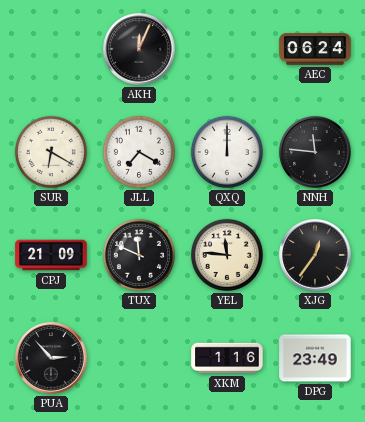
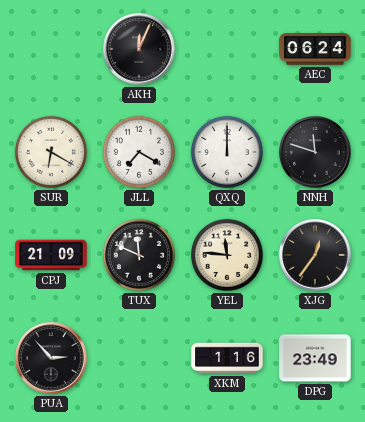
NNH: 11:46 -> 11:48 (315, 152)
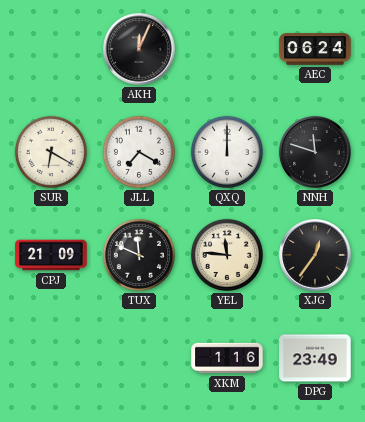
PUA: 2:53 -> none (51, 358)
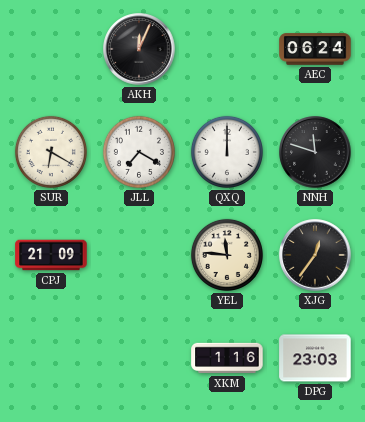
TUX: 11:49 -> none (139, 255)
DPG: 23:49 -> 23:03 (315, 358)
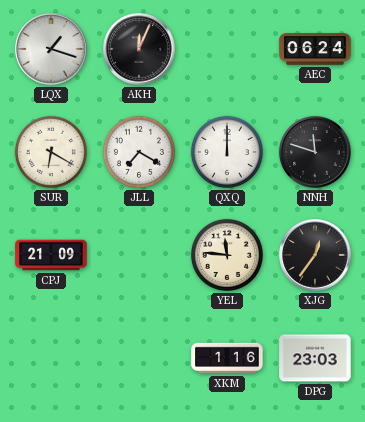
LQX: none -> 1:18 (51, 49)
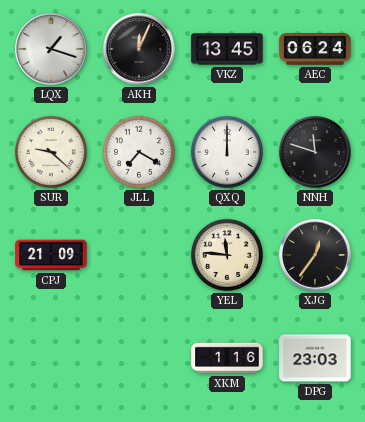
VKZ: none -> 13:45 (227, 49)
SUR: 6:20 -> 9:22 (51, 152)
